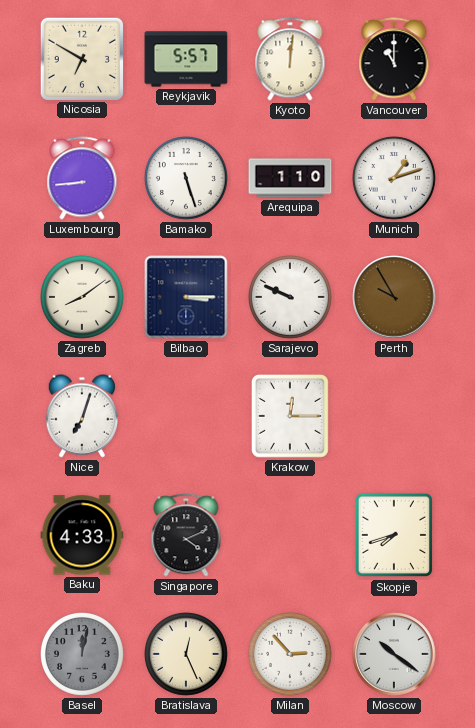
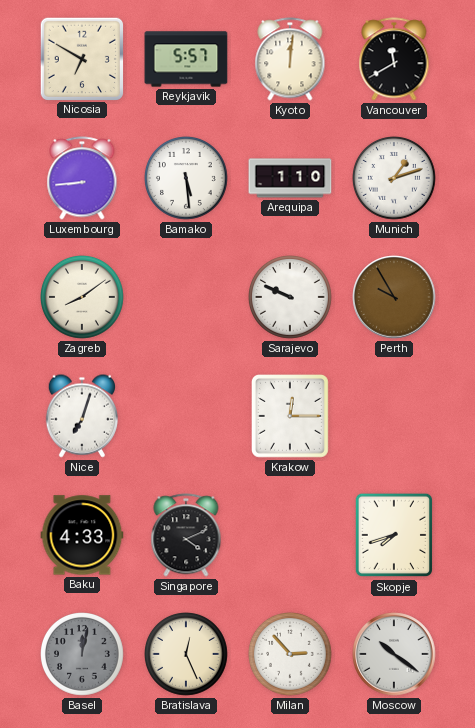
Vancouver: 11:00 -> 11:40 (394, 59)
Bamako: 5:27 -> 5:29 (187, 179)
Bilbao: 3:15 -> none (186, 297)
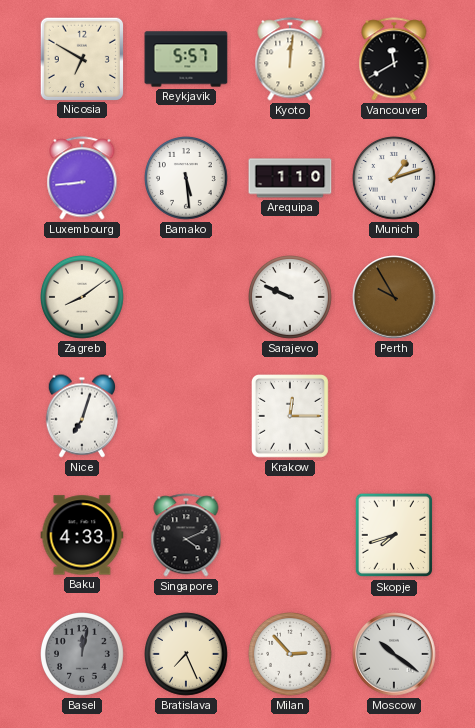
Bratislava: 12:26 -> 7:26 (187, 655)
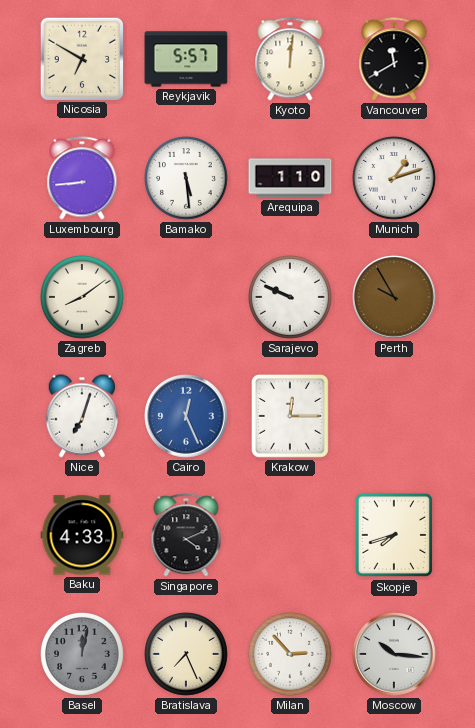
Cairo: none -> 12:26 (186, 416)
Moscow: 10:21 -> 10:16 (394, 654)
